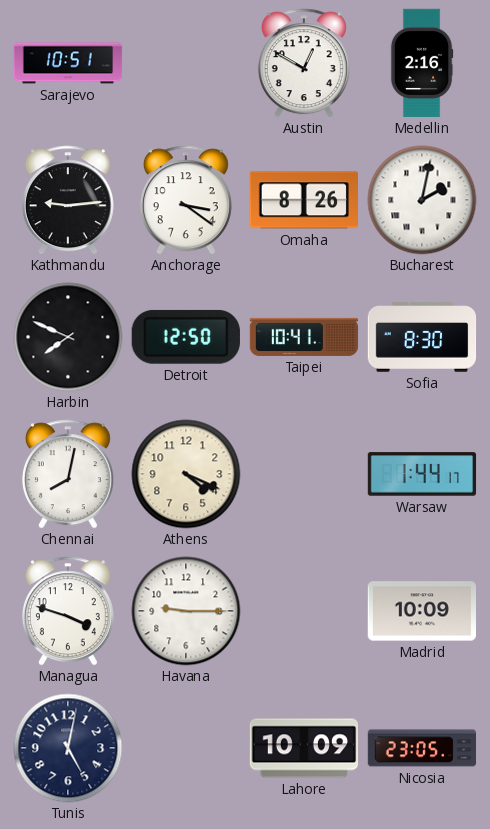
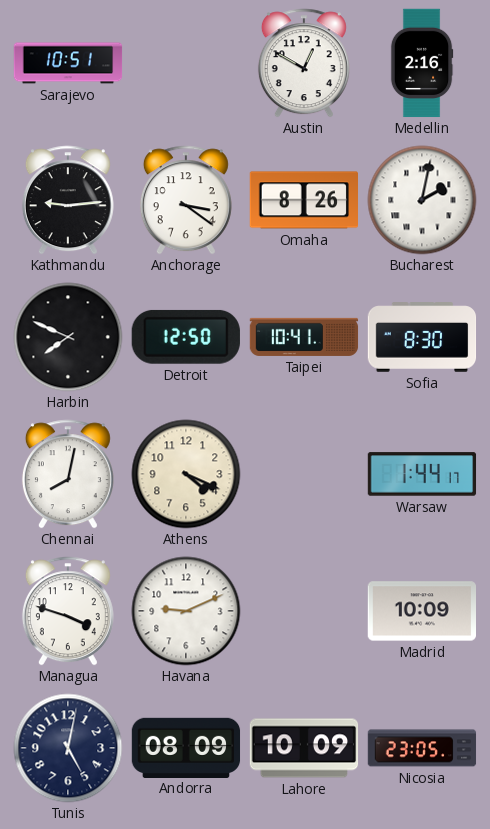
Havana: 9:15 -> 9:11 (186, 611)
Andorra: none -> 08:09 (186, 747)
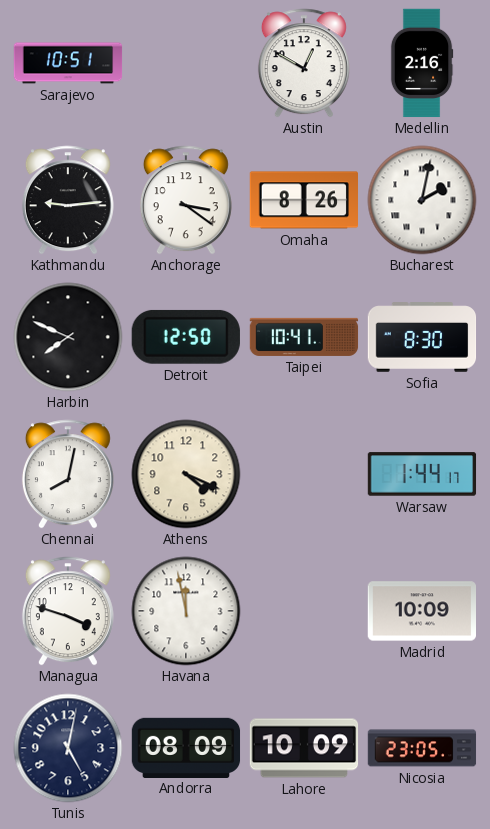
Havana: 9:11 -> 11:58 (186, 611)
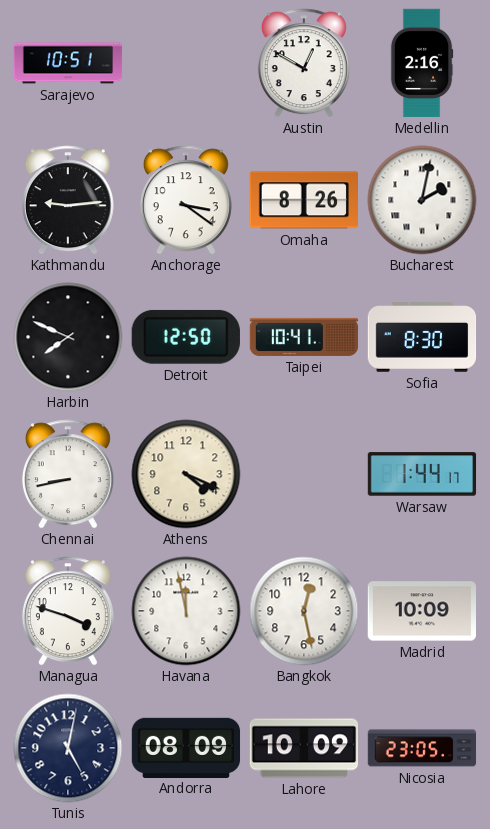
Chennai: 8:02 -> 8:43 (68, 474)
Bangkok: none -> 12:28 (304, 611)
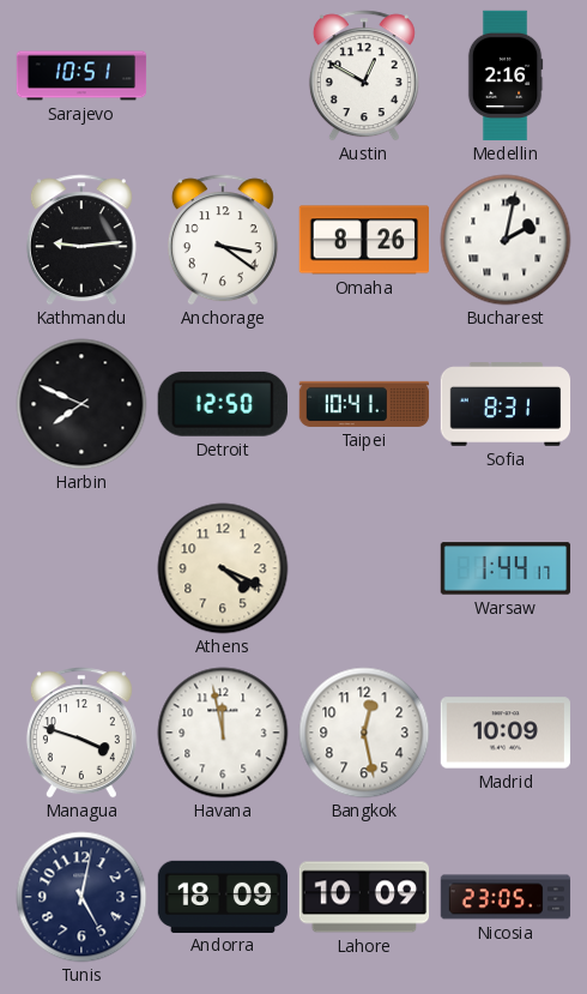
Sofia: 8:30 -> 8:31 (506, 404)
Chennai: 8:43 -> none (68, 474)
Andorra: 08:09 -> 18:09 (223, 896)
